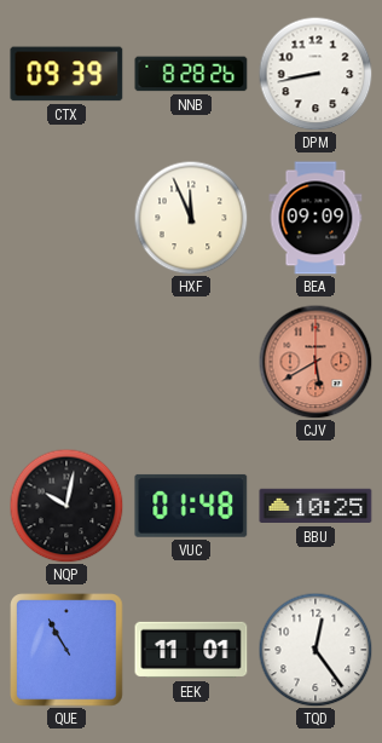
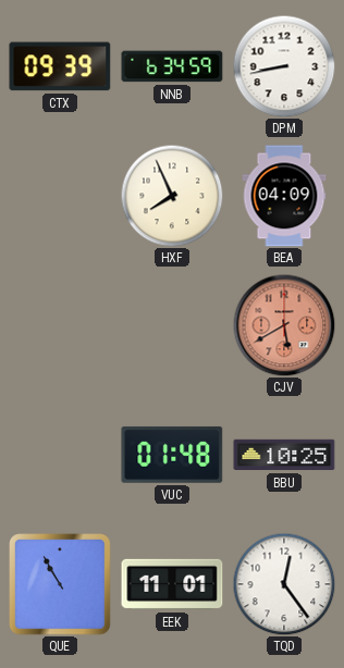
NNB: 8:28 -> 6:34 (172, 66)
HXF: 11:56 -> 7:56 (172, 196)
BEA: 09:09 -> 04:09 (284, 196)
NQP: 10:02 -> none (66, 506)
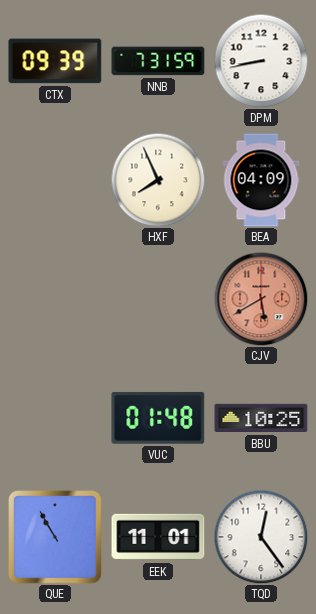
NNB: 6:34 -> 7:31 (158, 61)
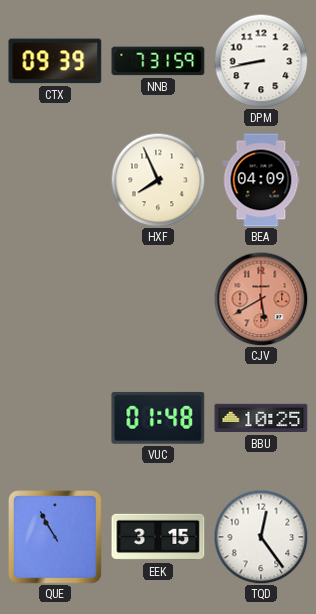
EEK: 11:01 -> 3:15 (158, 537)
